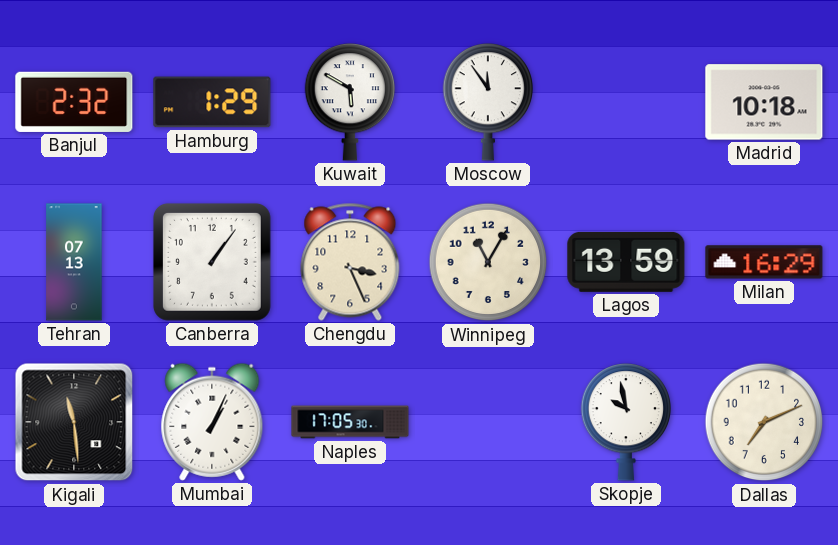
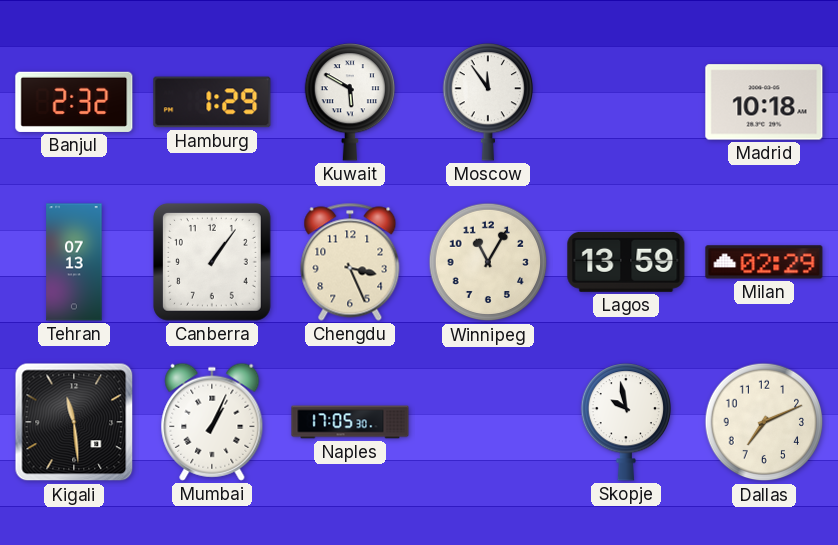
Milan: 16:29 -> 02:29 (764, 262)
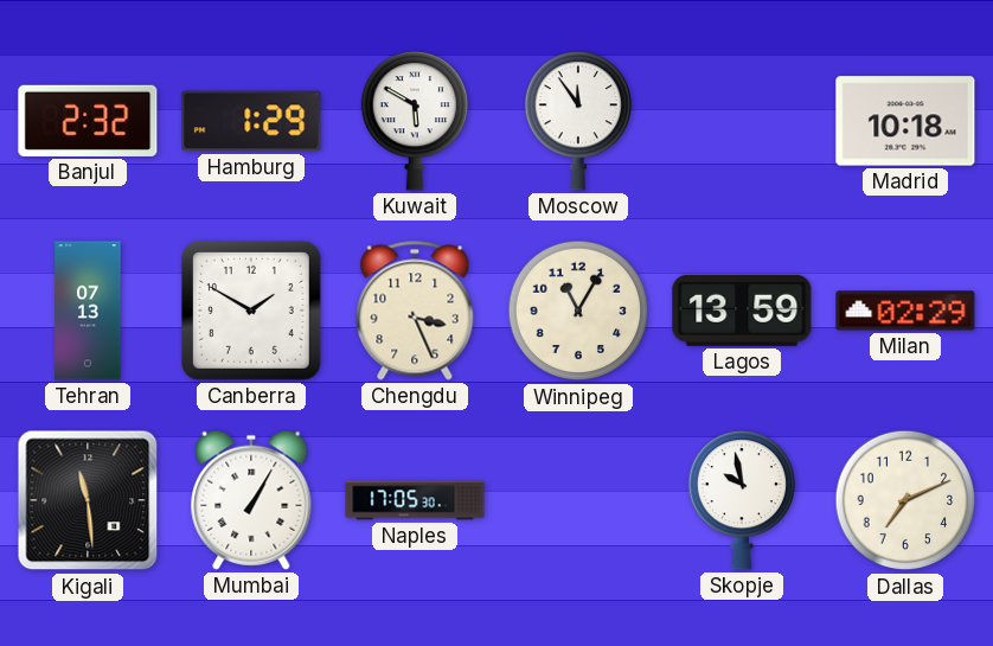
Canberra: 1:06 -> 1:50 (251, 311)
Mumbai: 1:04 -> 1:05 (251, 500)
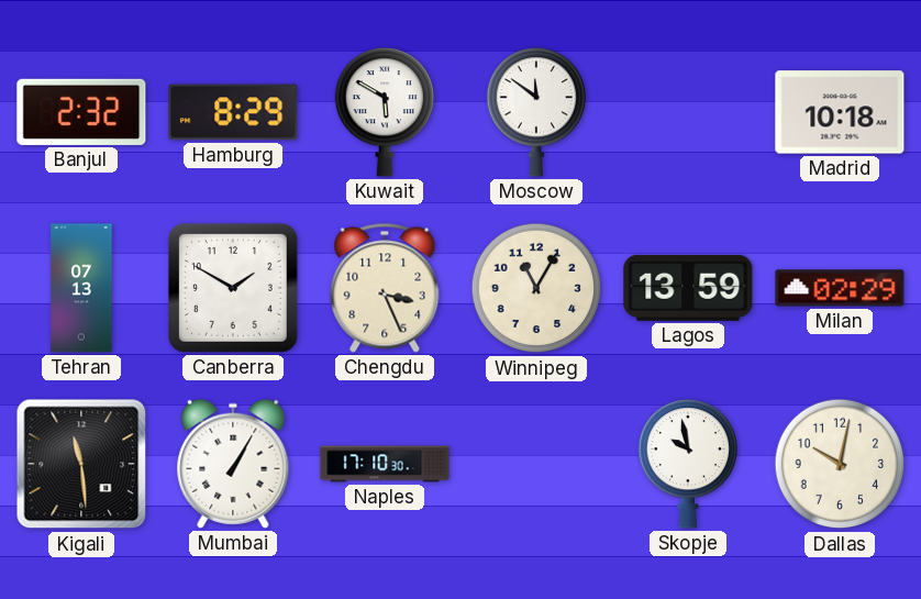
Hamburg: 1:29 -> 8:29 (233, 112)
Moscow: 11:54 -> 11:51 (535, 112)
Naples: 17:05 -> 17:10 (385, 464)
Dallas: 7:11 -> 10:02 (840, 464)
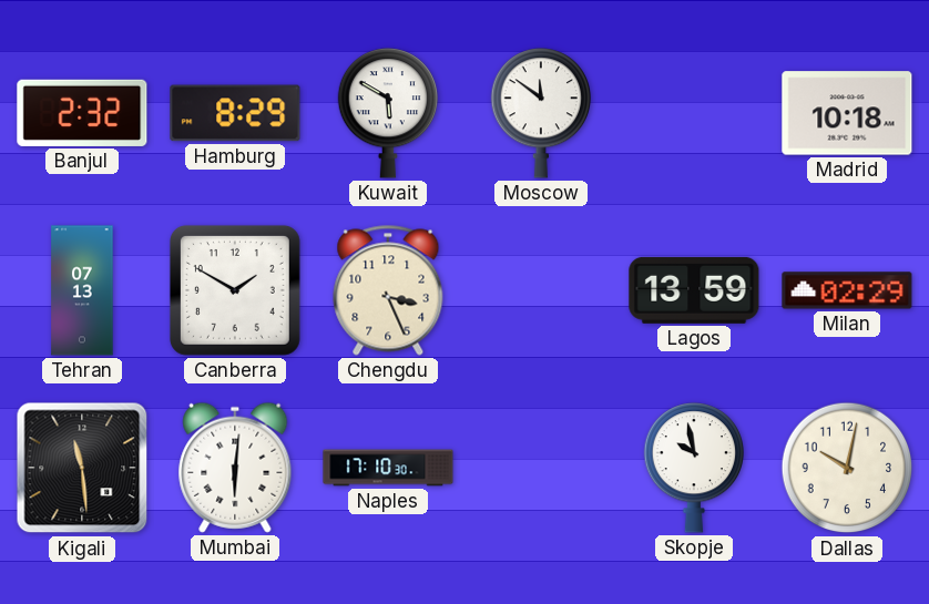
Winnipeg: 11:05 -> none (536, 288)
Mumbai: 1:05 -> 6:01 (235, 468)
